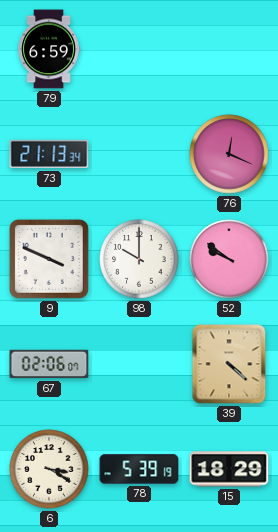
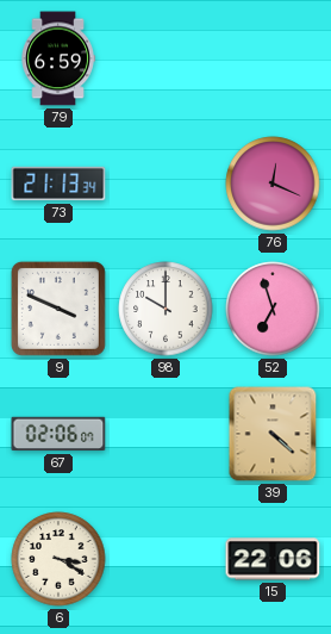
52: 9:51 -> 6:57 (273, 309)
78: 5:39 -> none (139, 469)
15: 18:29 -> 22:06 (273, 559)
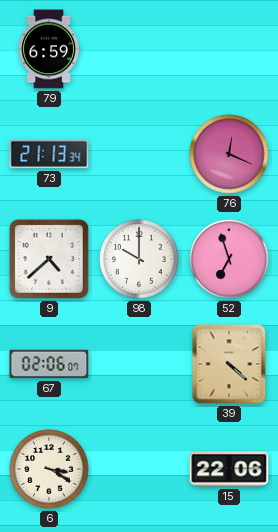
9: 3:49 -> 4:38 (49, 259)
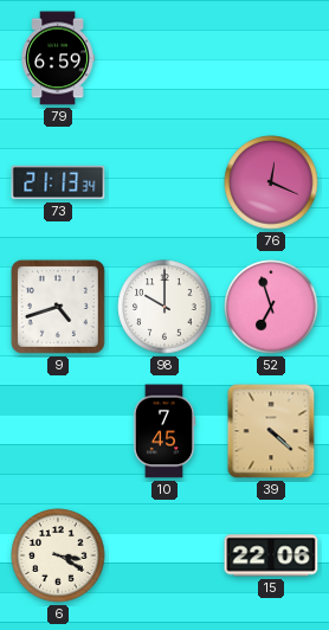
9: 4:38 -> 4:42 (58, 307)
67: 02:06 -> none (49, 364)
10: none -> 7:45 (164, 431)
